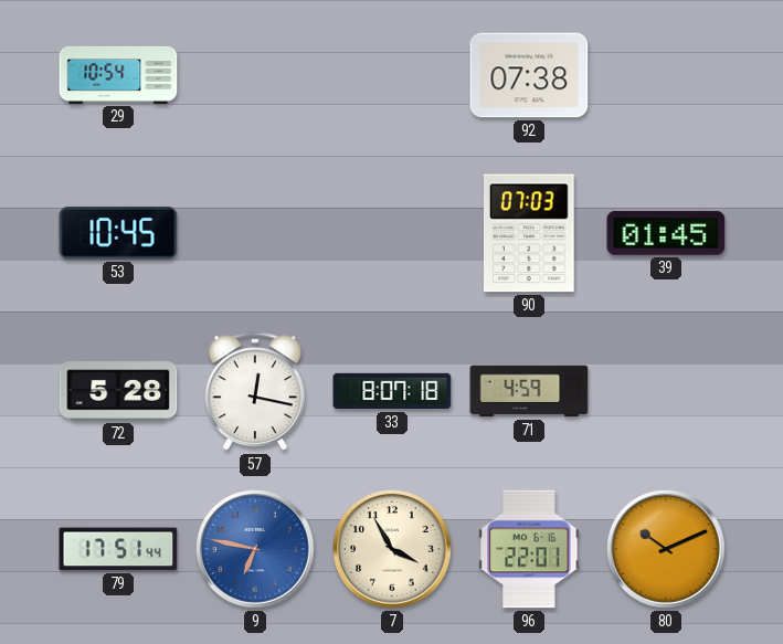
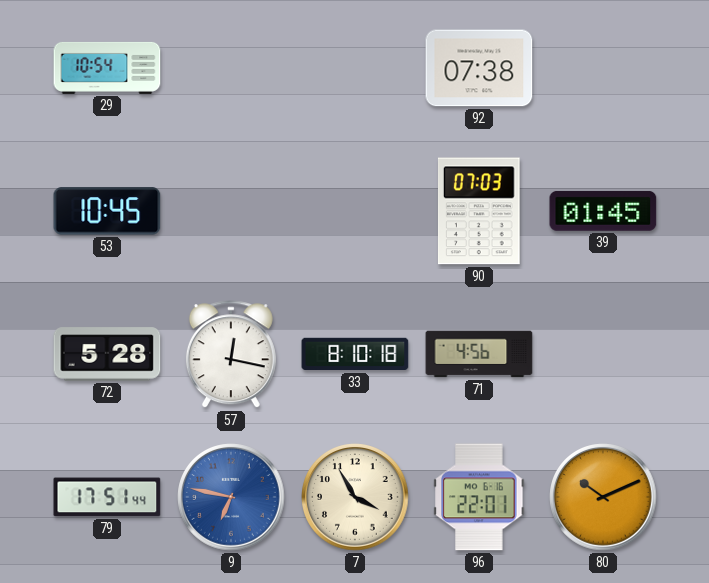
33: 8:07 -> 8:10 (355, 354)
71: 4:59 -> 4:56 (479, 354)
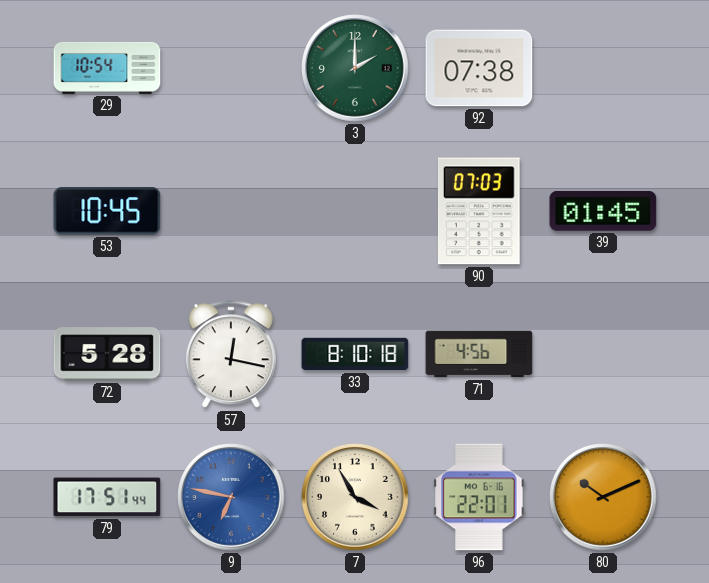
3: none -> 2:00 (355, 68)
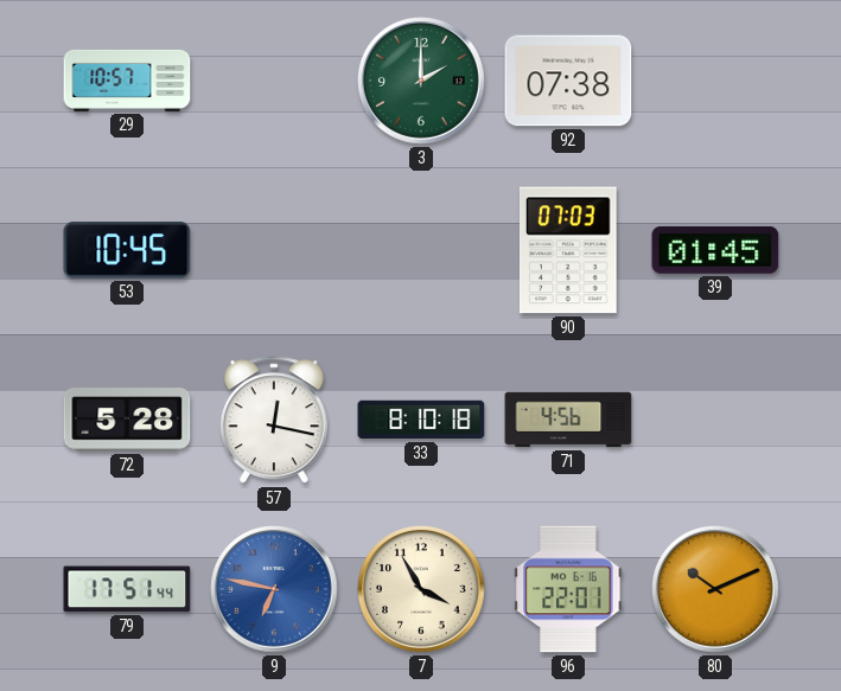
29: 10:54 -> 10:57 (127, 81)
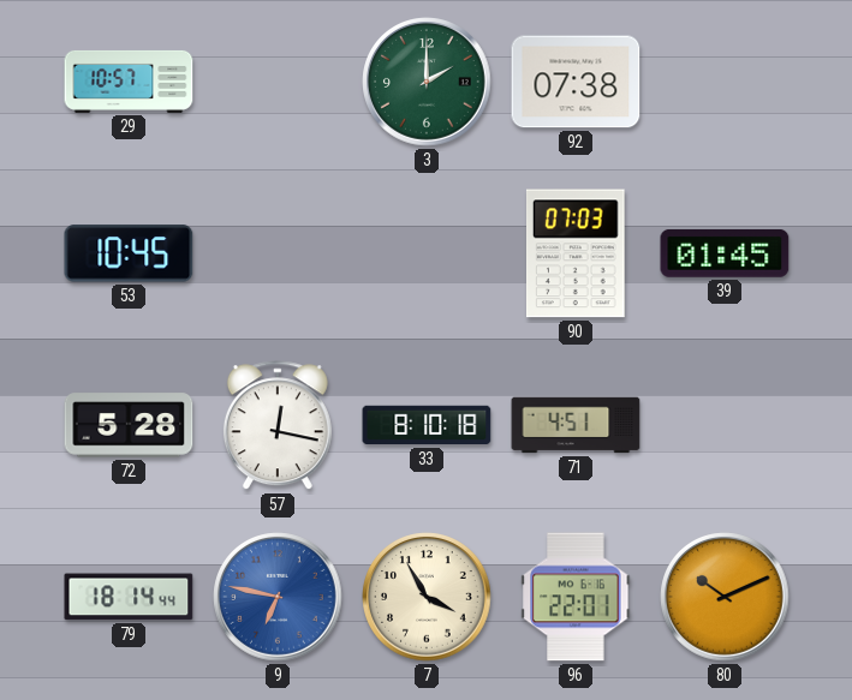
71: 4:56 -> 4:51 (576, 425)
79: 17:51 -> 18:14 (129, 597)
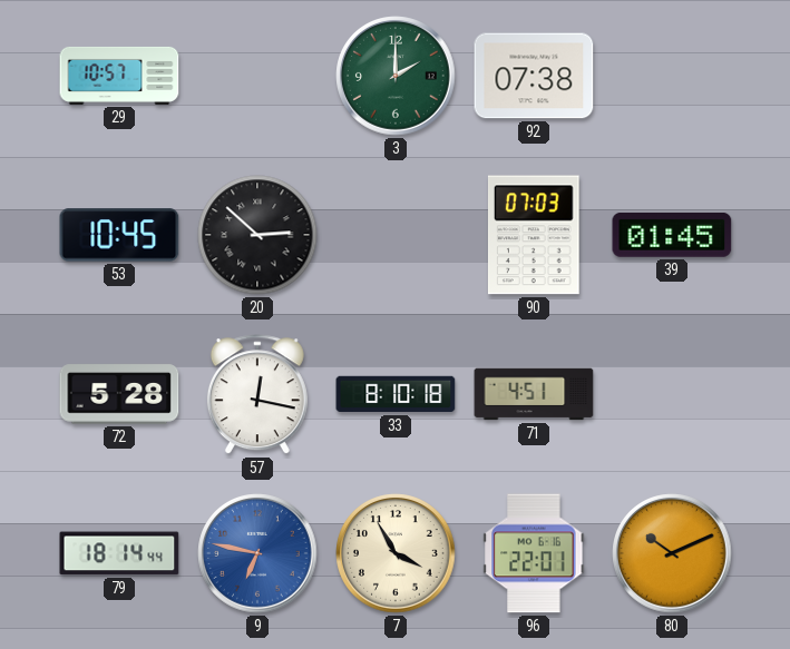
20: none -> 2:52 (257, 235)
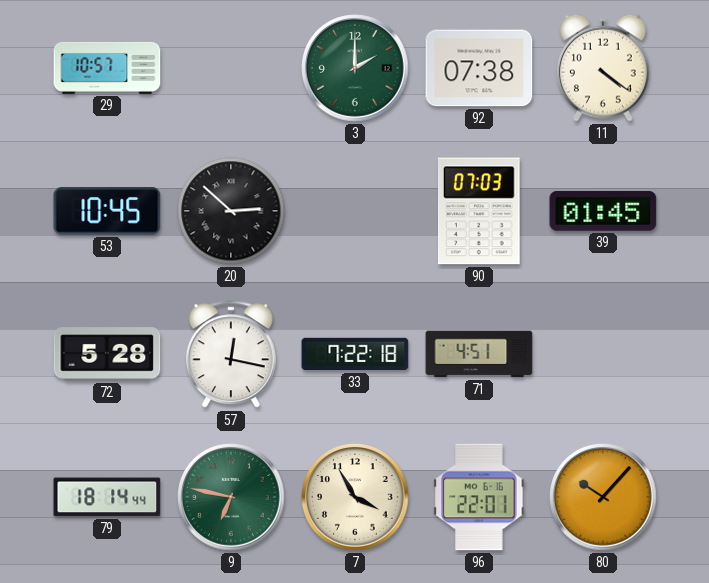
11: none -> 4:21 (603, 68)
33: 8:10 -> 7:22 (355, 354)
9 dial: blue -> green (231, 497)
80: 10:11 -> 10:07 (603, 497)
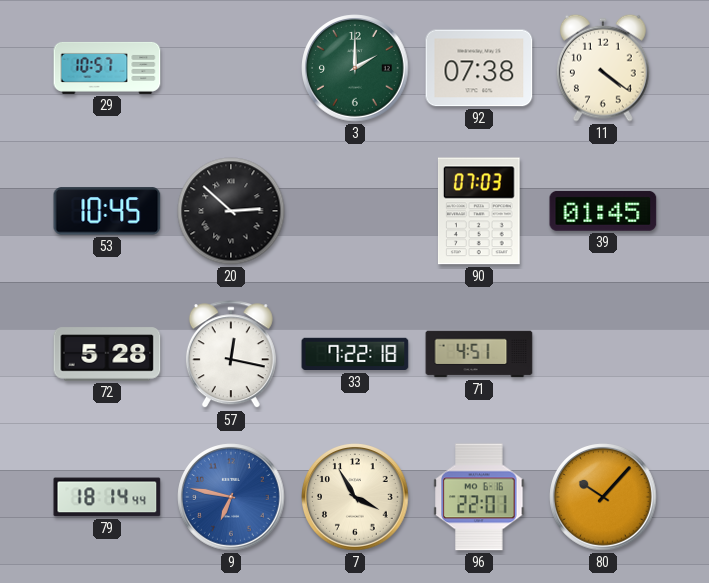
9 dial: green -> blue (231, 497)
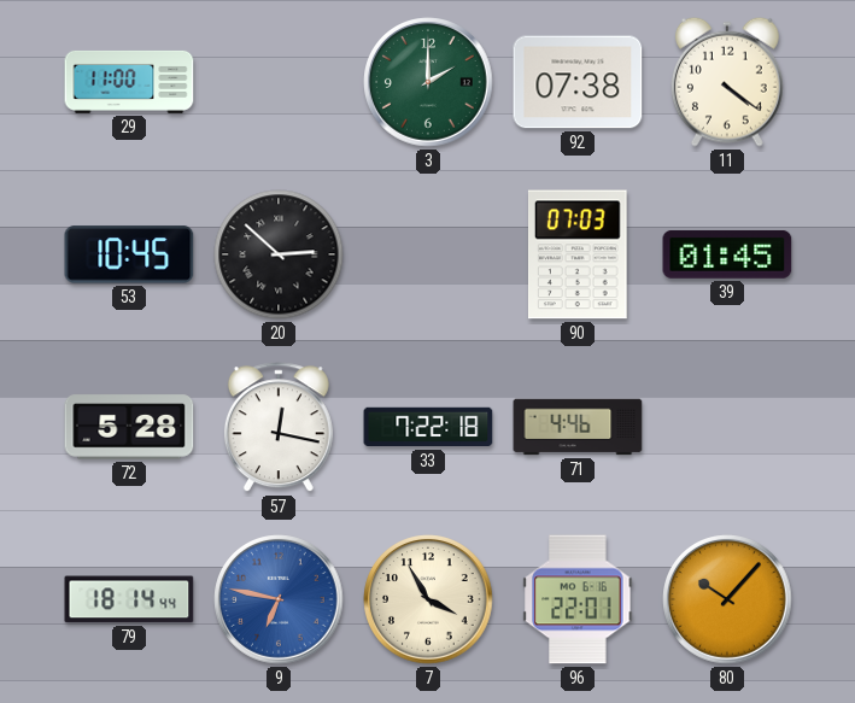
29: 10:57 -> 11:00 (129, 82)
71: 4:51 -> 4:46 (578, 427)
